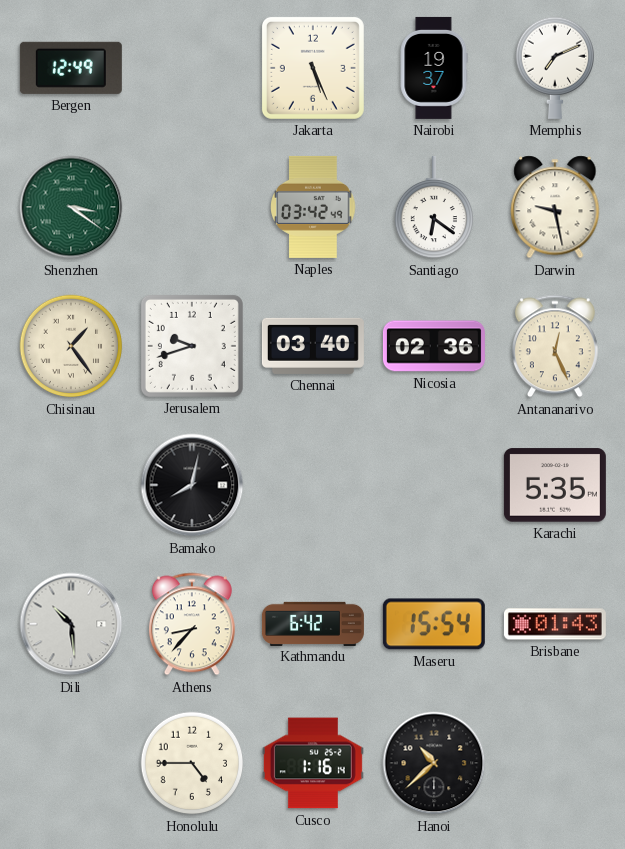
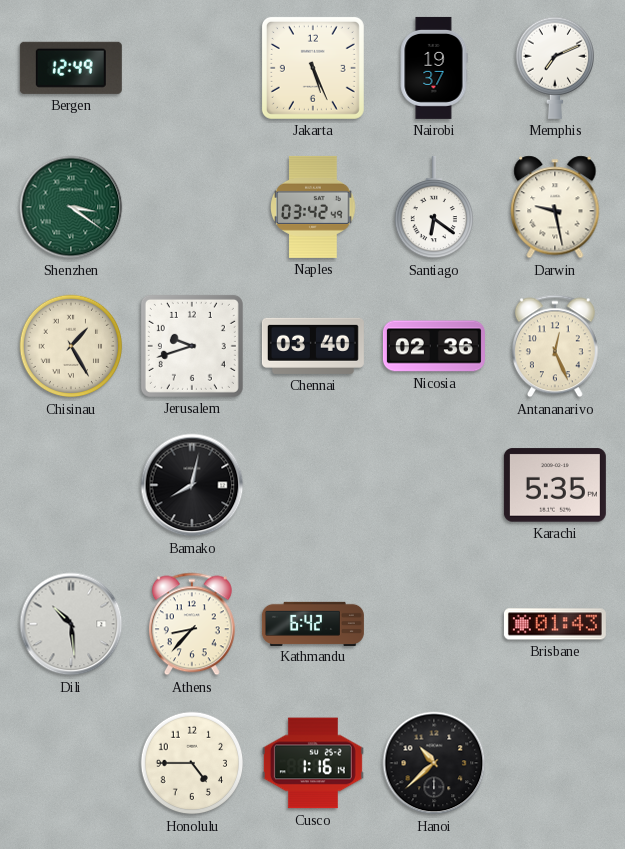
Chisinau: 1:24 -> 1:25 (71, 346)
Maseru: 15:54 -> none (434, 624)
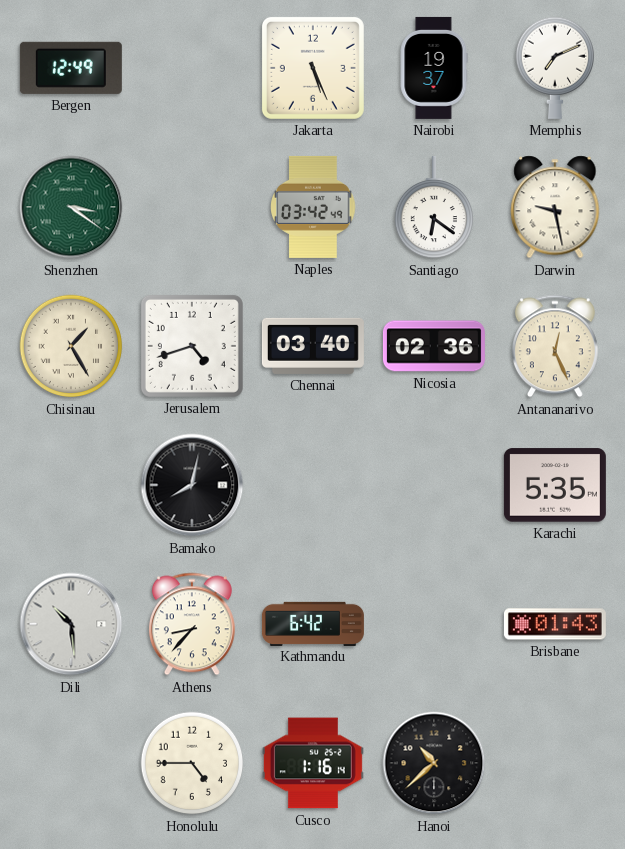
Jerusalem: 9:42 -> 4:42 (192, 346)
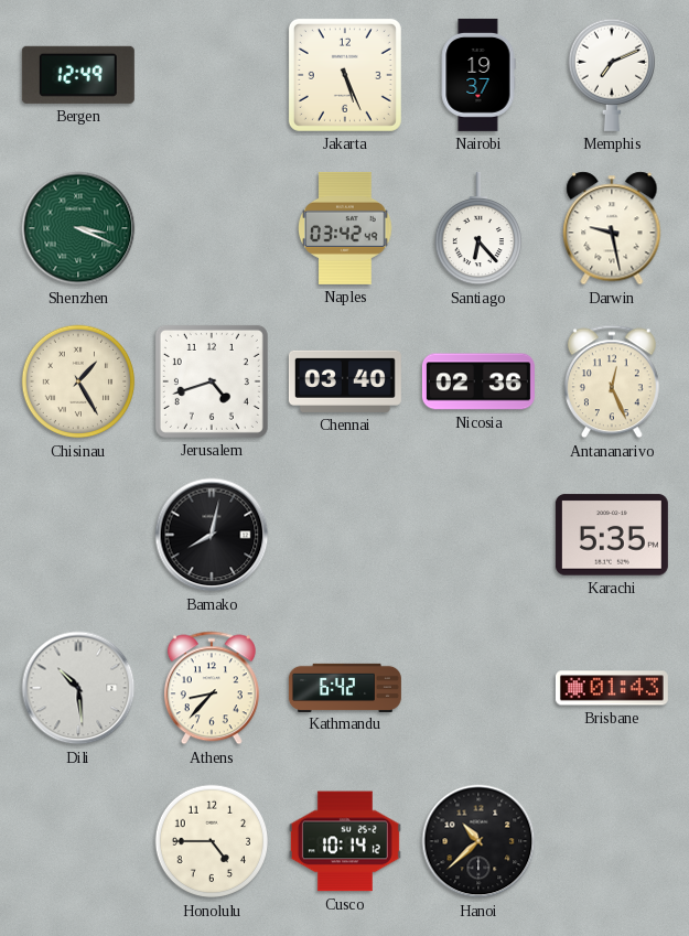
Shenzhen: 3:21 -> 3:19 (78, 228)
Santiago: 6:21 -> 6:23 (477, 228)
Cusco: 1:16 -> 10:14 (345, 841)
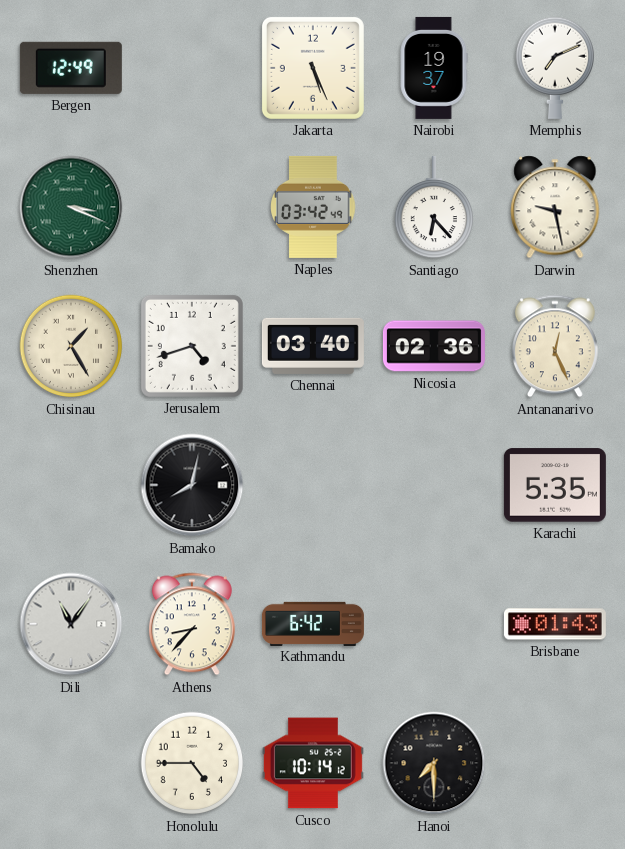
Dili: 10:29 -> 11:06 (71, 624)
Hanoi: 10:38 -> 7:30 (434, 763)
